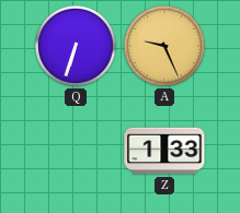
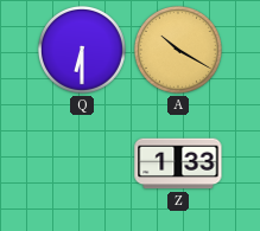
Q: 6:33 -> 6:30 (82, 50)
A: 9:26 -> 10:20 (178, 50)
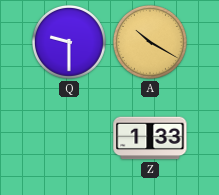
Q: 6:30 -> 9:30 (69, 42)
